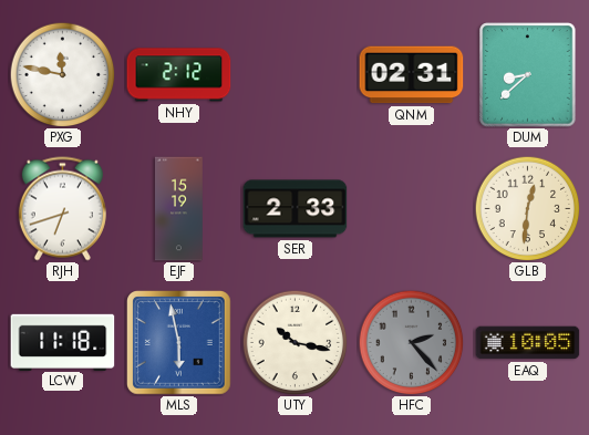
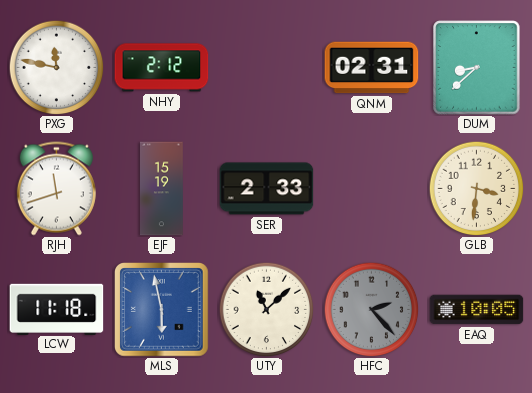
RJH: 6:42 -> 11:42 (56, 189)
GLB: 12:31 -> 3:31 (476, 188)
UTY: 10:17 -> 11:08 (266, 309)
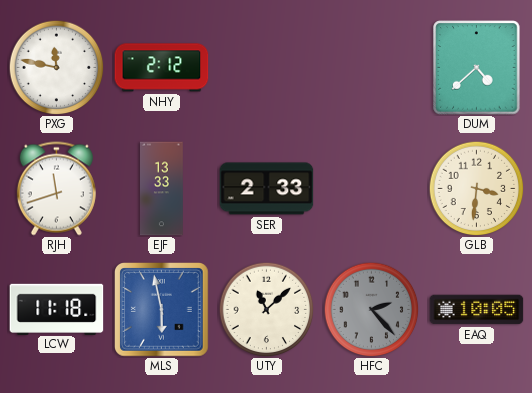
QNM: 02:31 -> none (372, 68)
DUM: 8:38 -> 4:38 (477, 68)
EJF: 15:19 -> 13:33 (162, 189)
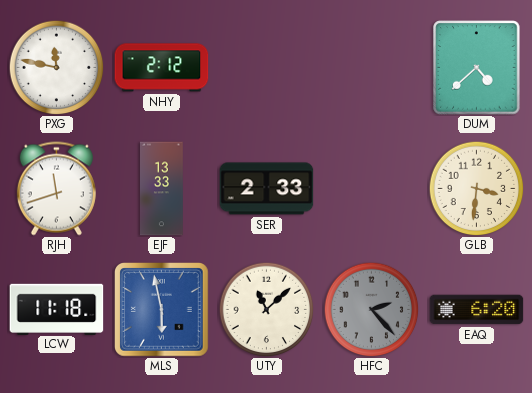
EAQ: 10:05 -> 6:20 (477, 310)
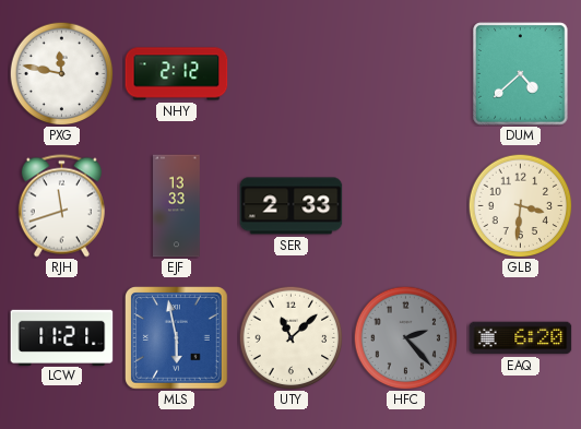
LCW: 11:18 -> 11:21 (62, 337)
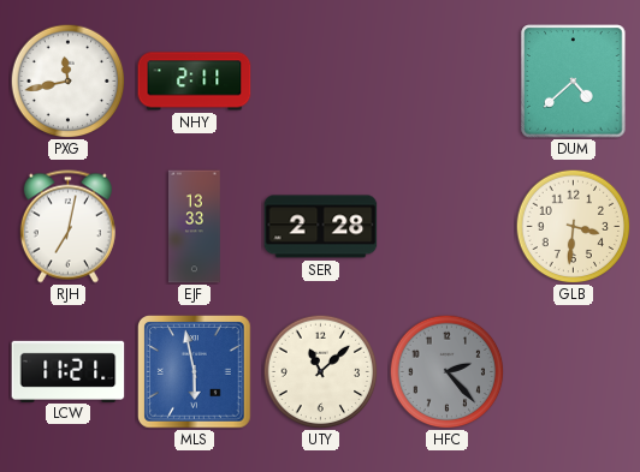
PXG: 11:47 -> 11:43 (67, 80)
NHY: 2:12 -> 2:11 (195, 82)
RJH: 11:42 -> 7:02 (67, 227)
SER: 2:33 -> 2:28 (321, 227)
EAQ: 6:20 -> none (521, 338)
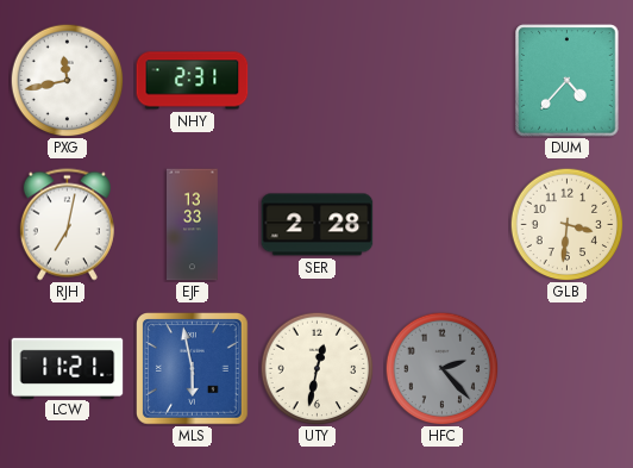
NHY: 2:11 -> 2:31 (193, 81)
DUM: 4:38 -> 4:37 (568, 81)
UTY: 11:08 -> 12:32 (316, 368)
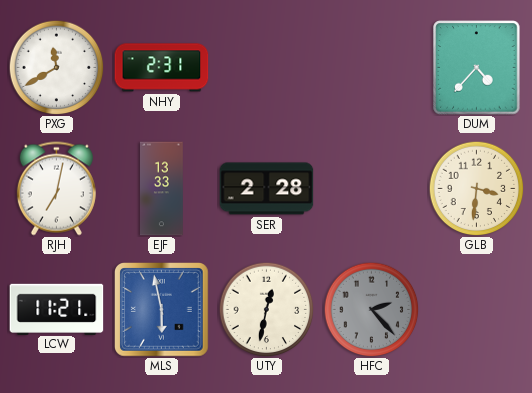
PXG: 11:43 -> 11:40 (56, 67)
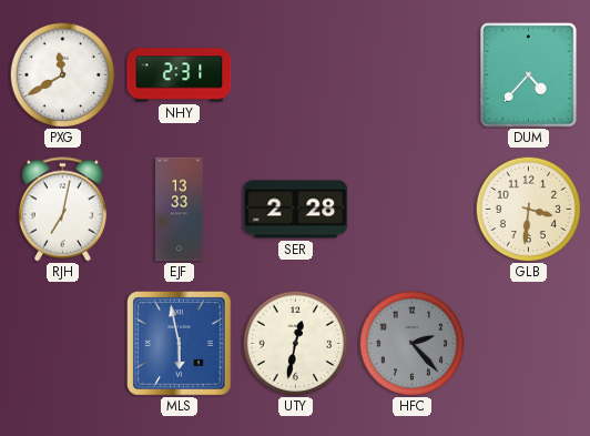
LCW: 11:21 -> none (57, 309)
